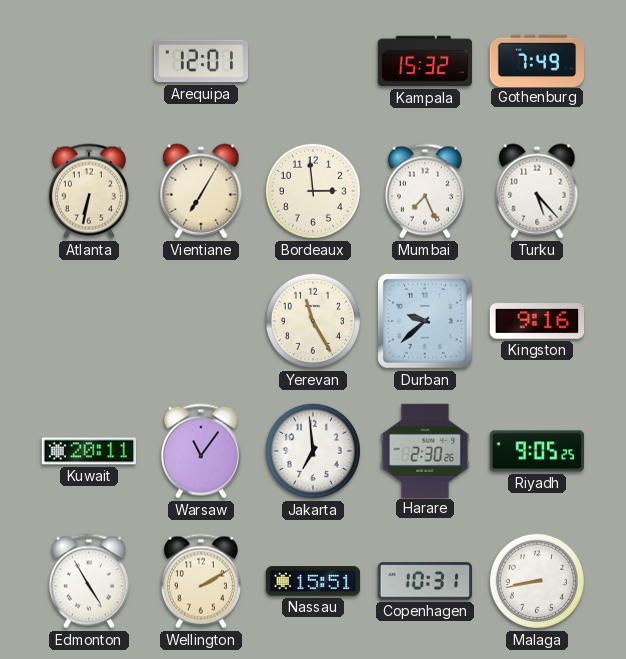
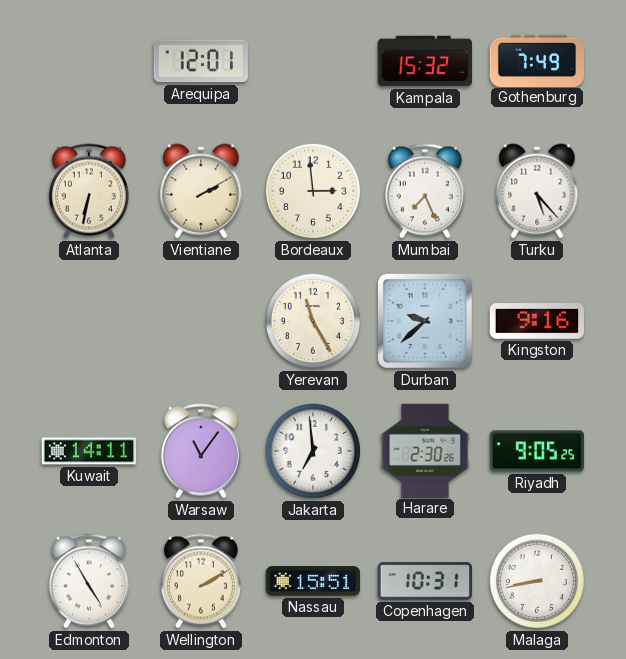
Vientiane: 7:05 -> 2:10 (201, 191)
Kuwait: 20:11 -> 14:11 (89, 451)
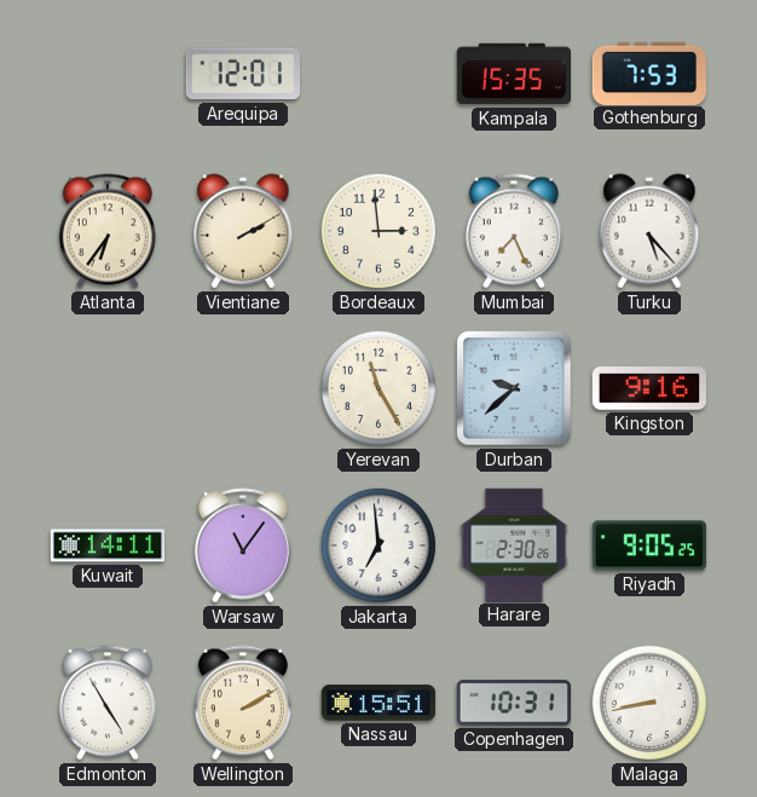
Kampala: 15:32 -> 15:35 (513, 74)
Gothenburg: 7:49 -> 7:53 (648, 73)
Atlanta: 6:32 -> 6:36 (108, 231)
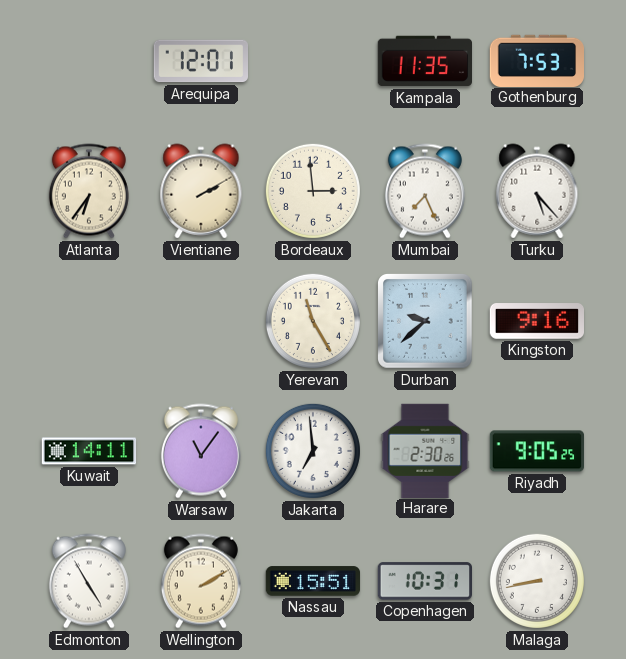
Kampala: 15:35 -> 11:35 (424, 61)
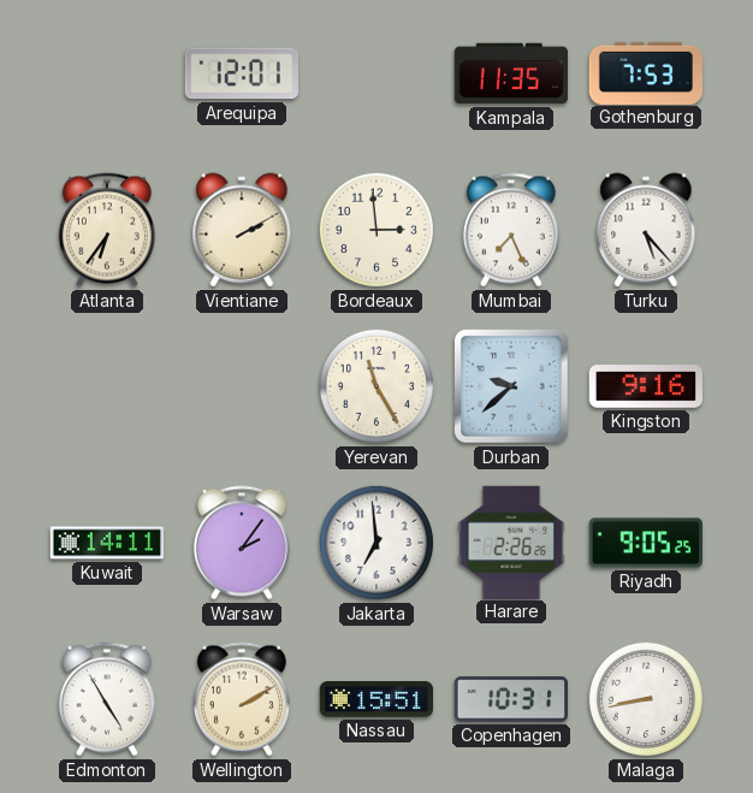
Warsaw: 11:06 -> 2:06 (242, 543)
Harare: 2:30 -> 2:26 (511, 542)
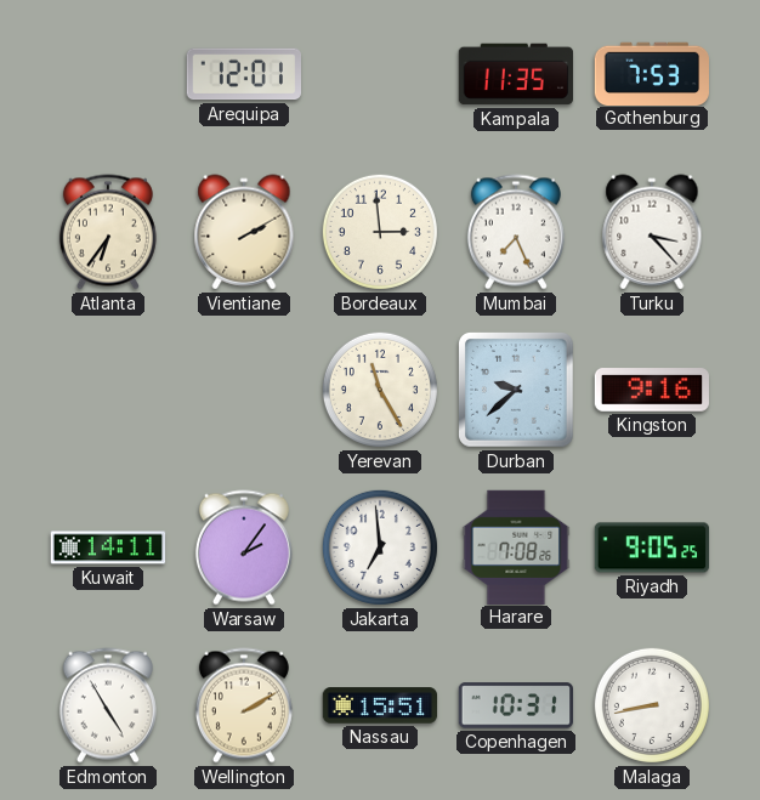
Turku: 5:23 -> 3:23 (652, 232)
Harare: 2:26 -> 7:08 (516, 546)
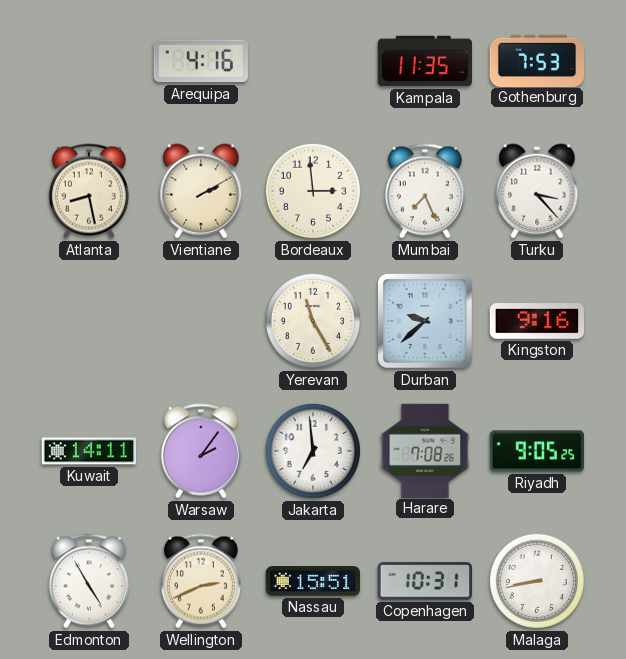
Arequipa: 12:01 -> 4:16 (200, 61)
Atlanta: 6:36 -> 8:28 (89, 191)
Wellington: 2:10 -> 2:41 (201, 581)
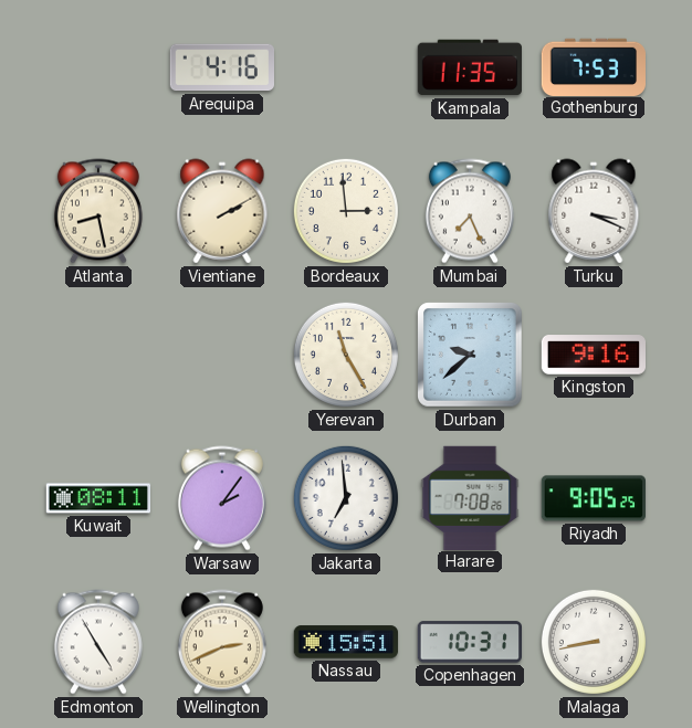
Turku: 3:23 -> 3:19 (594, 211)
Kuwait: 14:11 -> 08:11 (98, 498)
